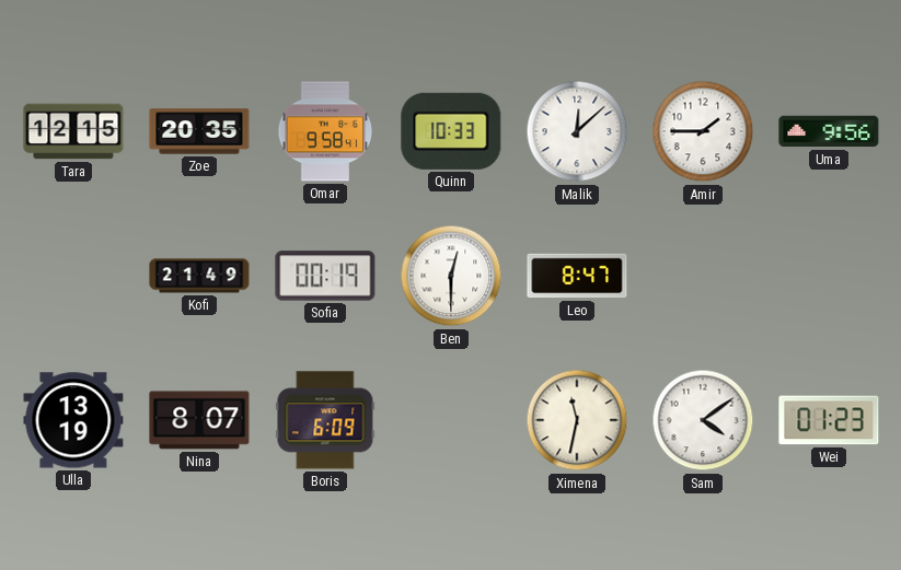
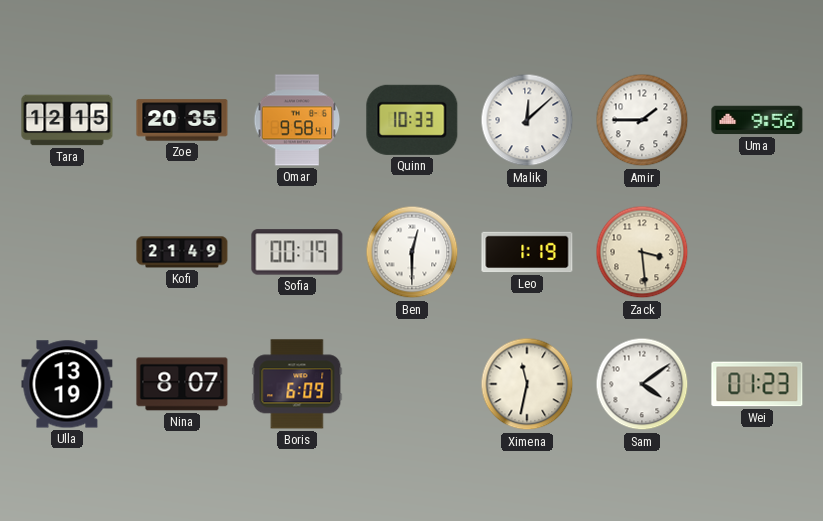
Leo: 8:47 -> 1:19 (527, 252)
Zack: none -> 3:29 (642, 252)
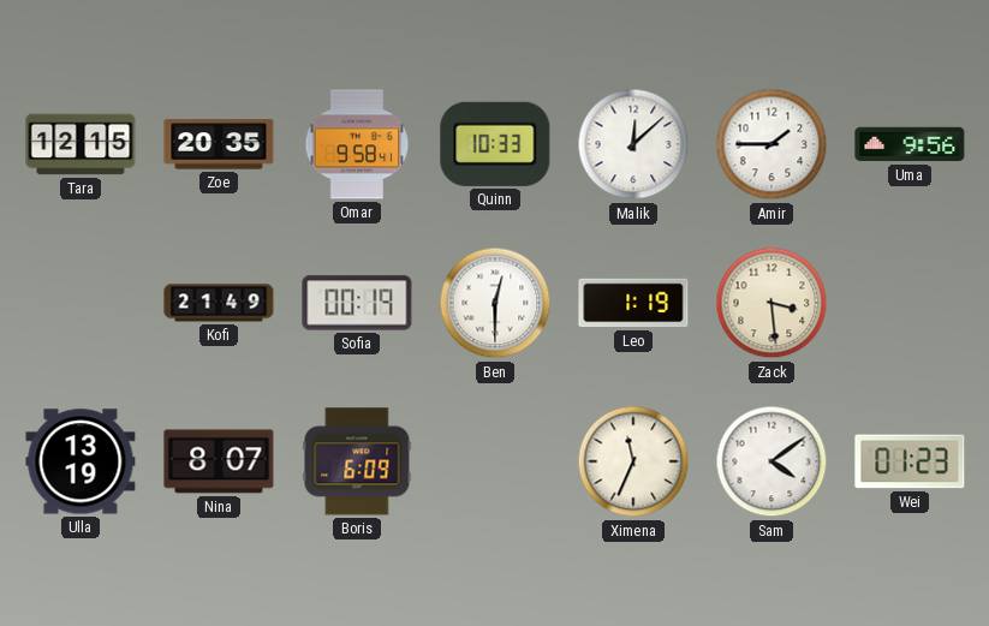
Ximena: 11:32 -> 11:34 (633, 461)
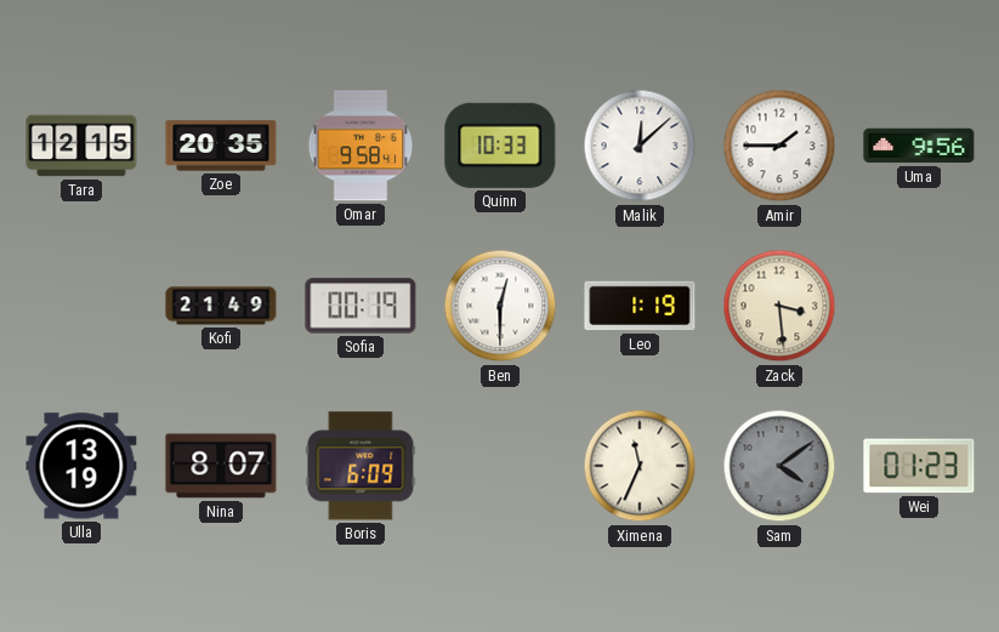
Sam dial: white -> grey (779, 466)
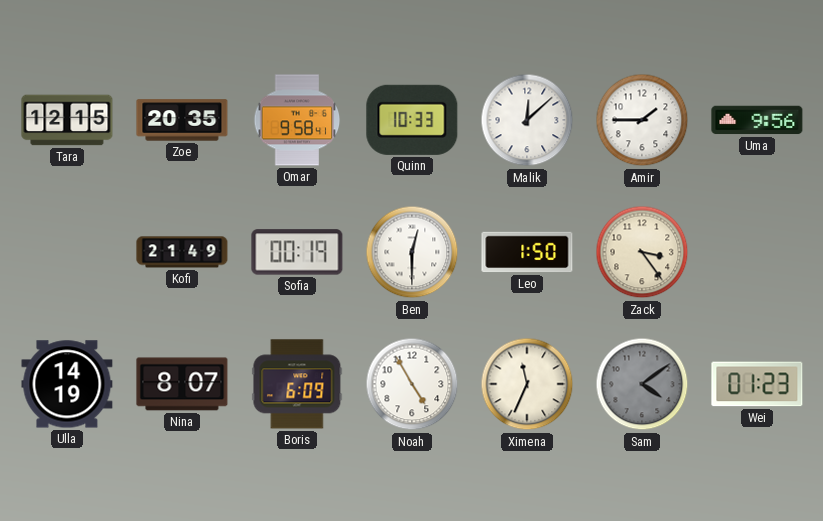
Leo: 1:19 -> 1:50 (527, 252)
Zack: 3:29 -> 3:24 (642, 252)
Ulla: 13:19 -> 14:19 (67, 384)
Noah: none -> 4:55 (412, 384)
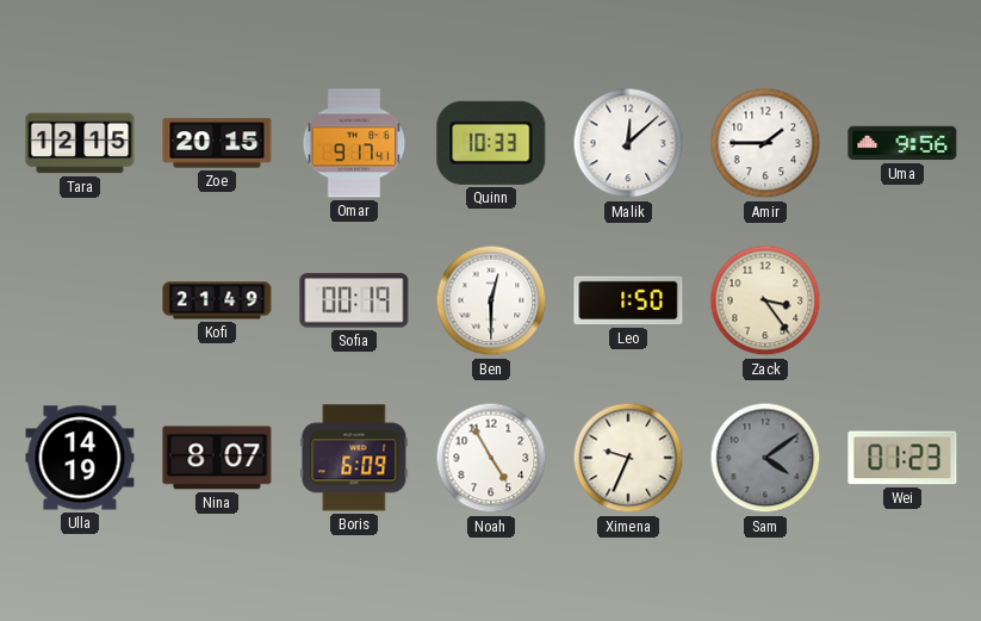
Zoe: 20:35 -> 20:15 (217, 143)
Omar: 9:58 -> 9:17 (354, 143)
Ximena: 11:34 -> 9:34 (628, 458)
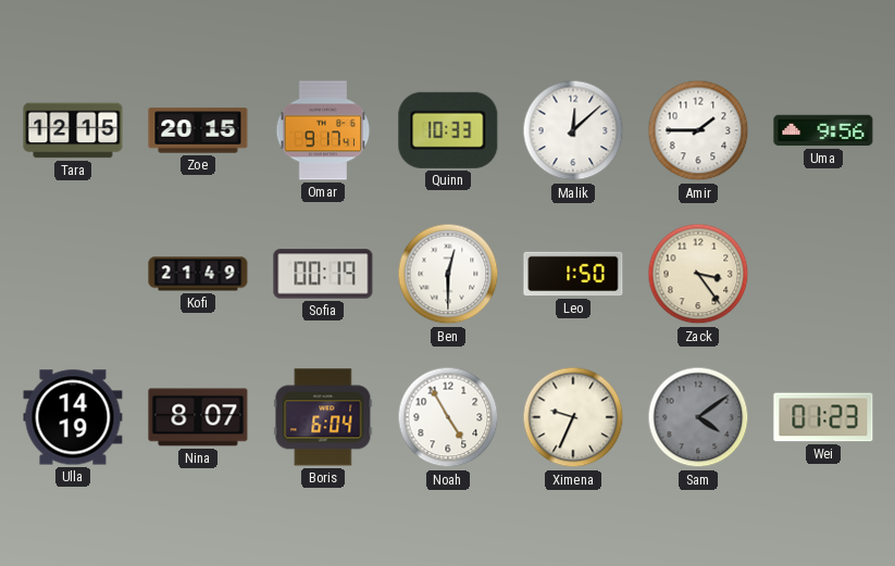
Boris: 6:09 -> 6:04 (323, 417)
